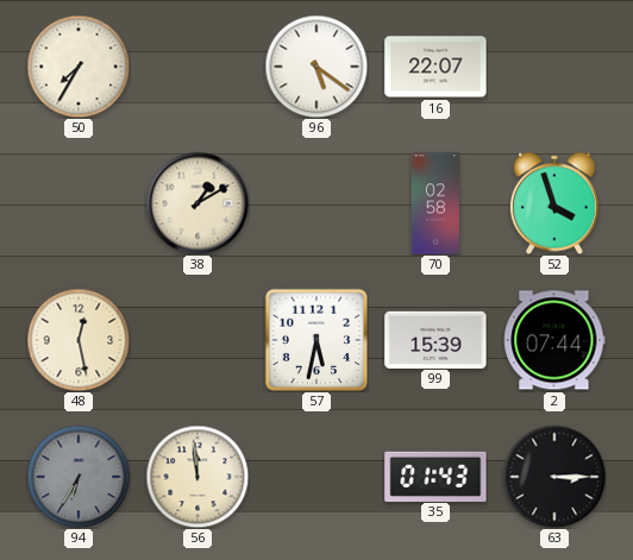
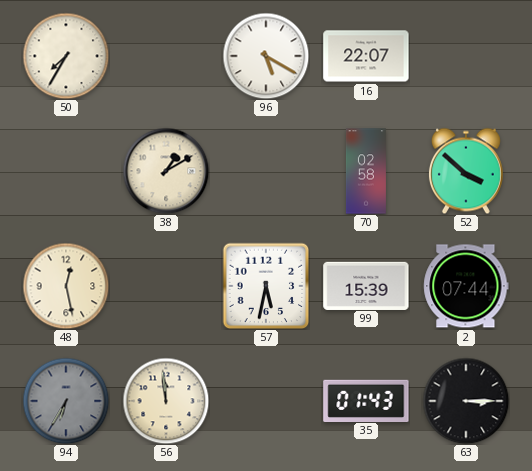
96: 5:21 -> 5:20 (266, 56)
52: 3:57 -> 3:52 (466, 171)
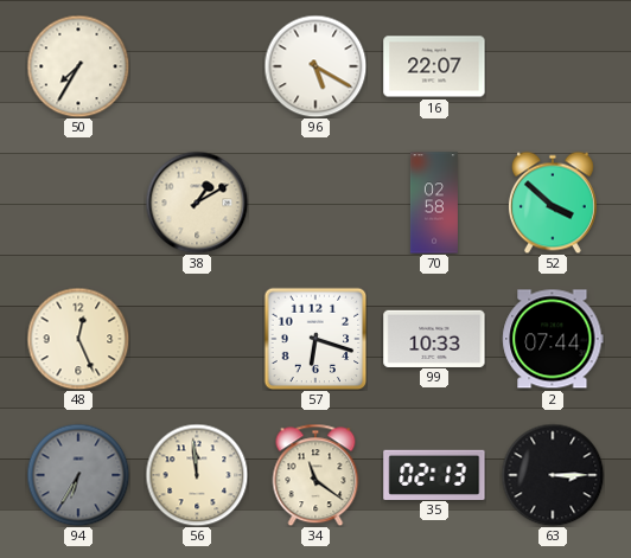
48: 12:28 -> 12:26 (78, 339)
57: 5:32 -> 6:18 (315, 339)
99: 15:39 -> 10:33 (434, 338)
34: none -> 11:21 (315, 475)
35: 01:43 -> 02:13 (434, 474)
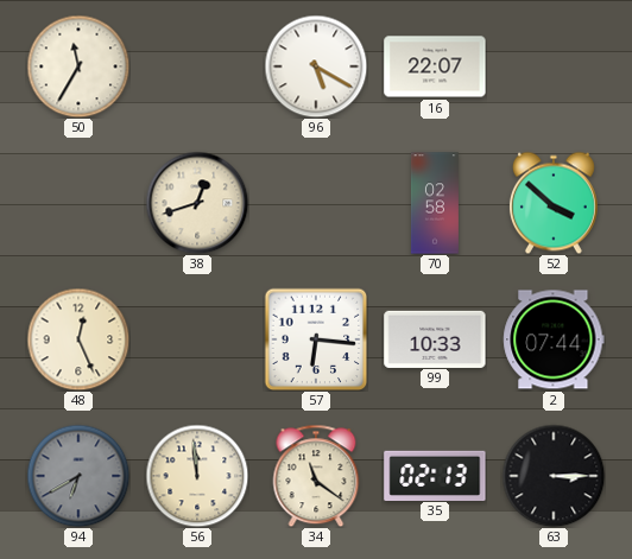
50: 7:35 -> 11:35 (78, 66)
38: 1:10 -> 12:42 (197, 203)
57: 6:18 -> 6:16 (316, 339)
94: 6:35 -> 6:40 (78, 476)
